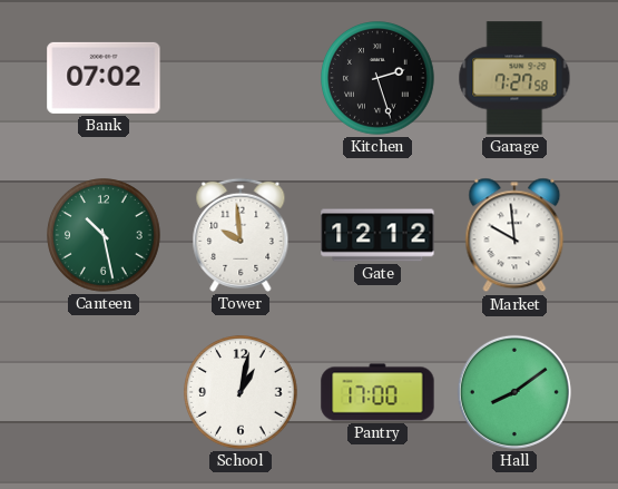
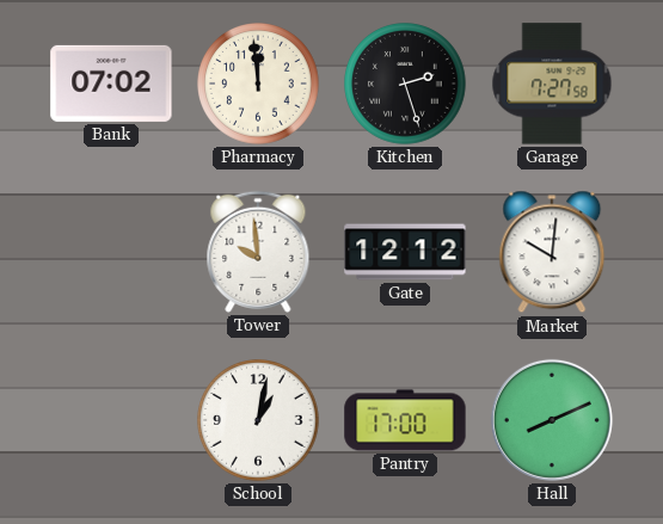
Pharmacy: none -> 11:59 (258, 84)
Canteen: 10:28 -> none (104, 235)
Market: 9:59 -> 10:01 (552, 252)
Hall: 8:09 -> 8:11 (552, 420)
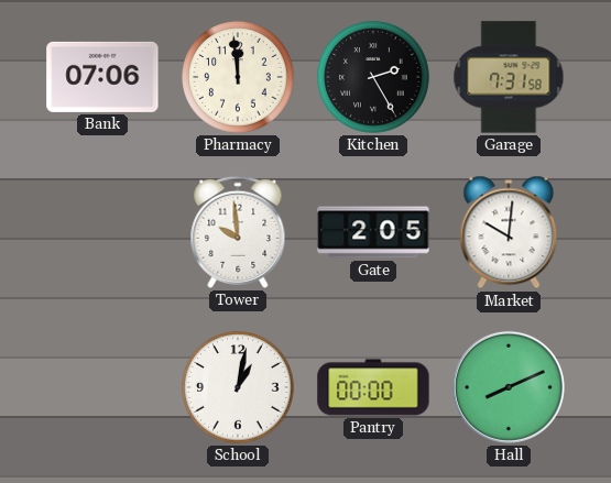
Bank: 07:02 -> 07:06 (102, 77)
Kitchen: 2:27 -> 2:25 (373, 77)
Garage: 7:27 -> 7:31 (509, 77)
Gate: 12:12 -> 2:05 (373, 232)
Pantry: 17:00 -> 00:00 (373, 387)
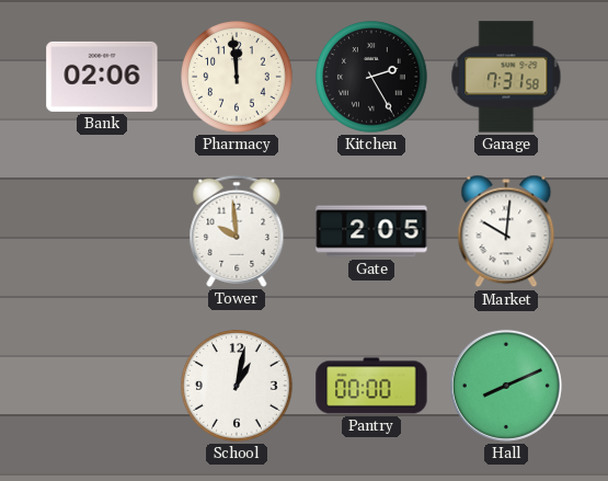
Bank: 07:06 -> 02:06 (102, 77)
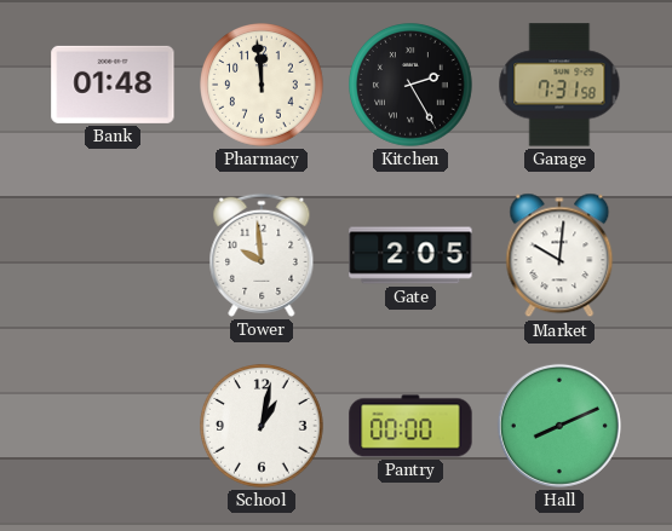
Bank: 02:06 -> 01:48 (113, 85)
